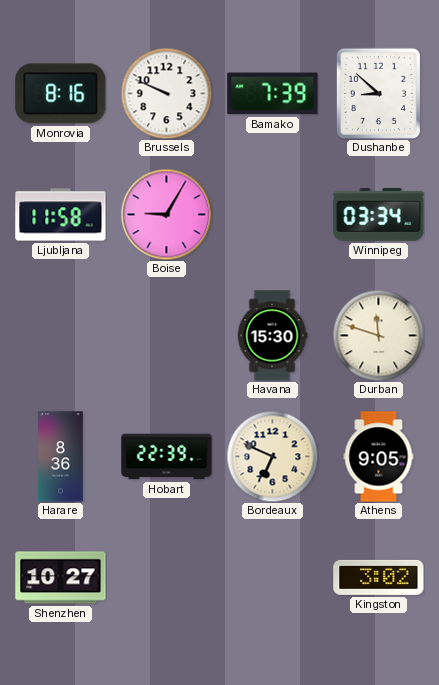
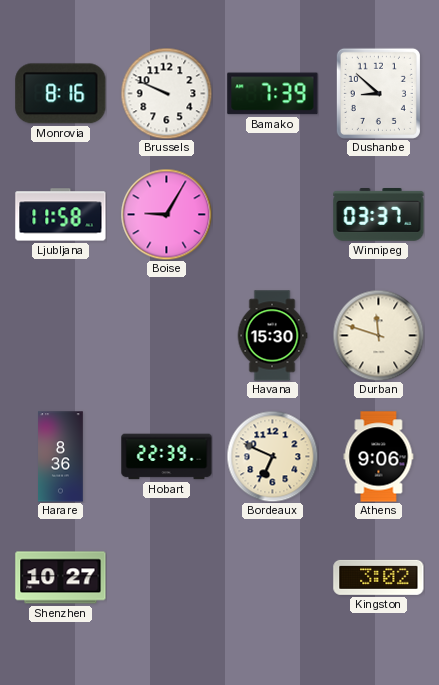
Winnipeg: 03:34 -> 03:37 (379, 215)
Athens: 9:05 -> 9:06 (379, 457)
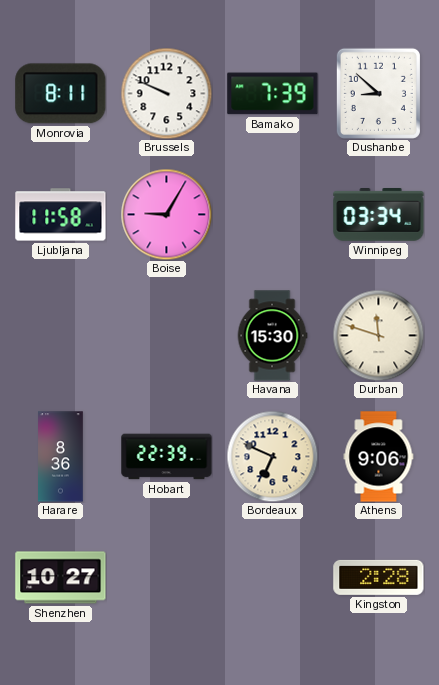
Monrovia: 8:16 -> 8:11 (61, 94)
Winnipeg: 03:37 -> 03:34 (379, 215)
Kingston: 3:02 -> 2:28 (379, 577)
